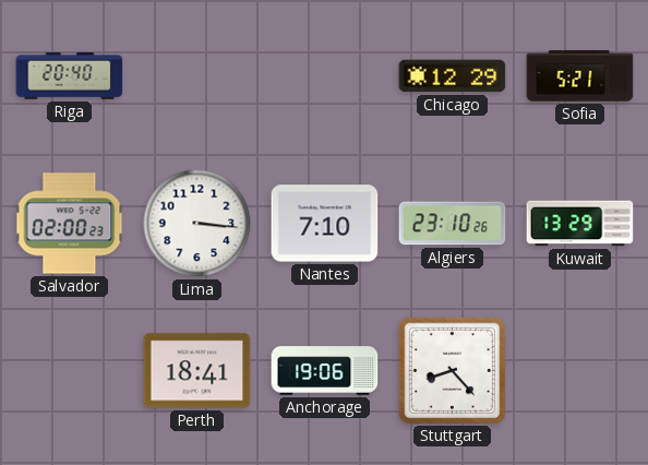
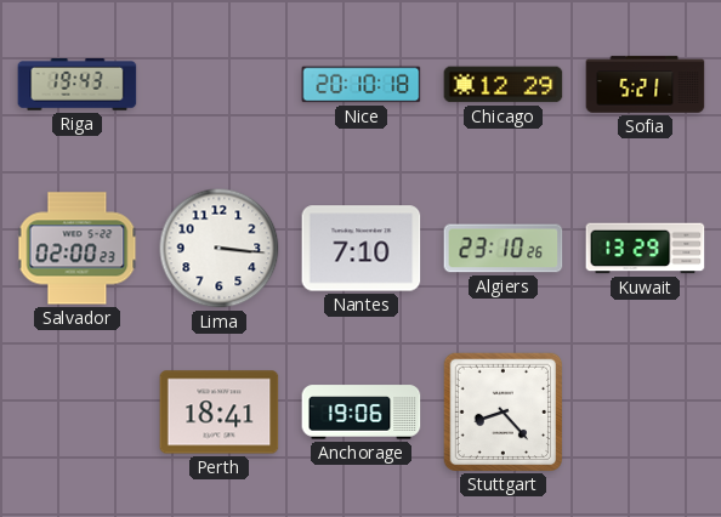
Riga: 20:40 -> 19:43 (78, 85)
Nice: none -> 20:10 (362, 85)
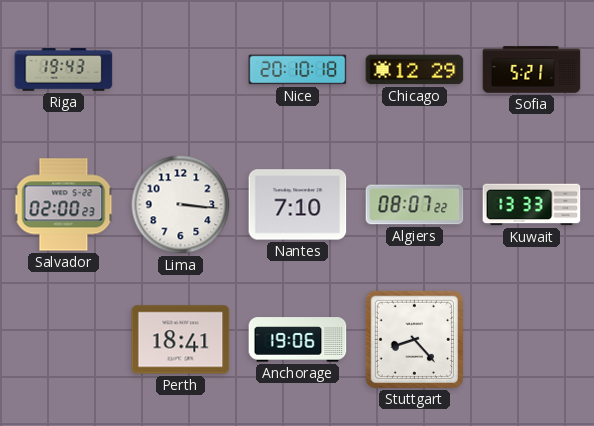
Algiers: 23:10 -> 08:07 (415, 205)
Kuwait: 13:29 -> 13:33 (532, 205)
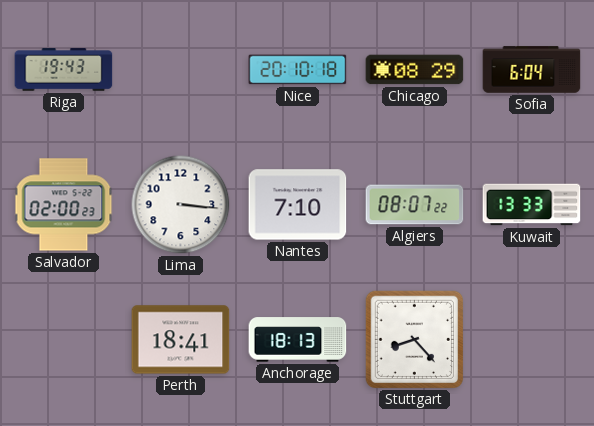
Chicago: 12:29 -> 08:29 (415, 70)
Sofia: 5:21 -> 6:04 (532, 70)
Anchorage: 19:06 -> 18:13 (298, 340)
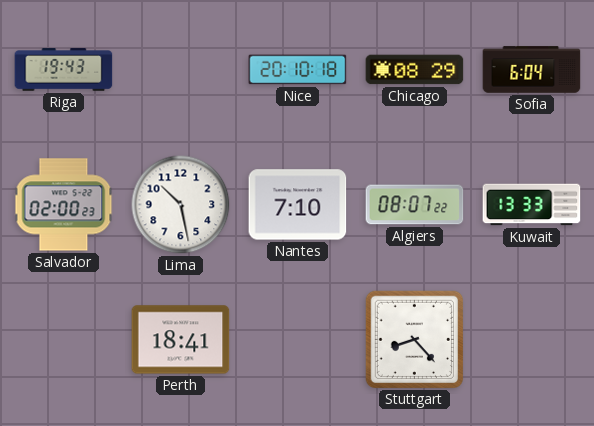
Lima: 3:16 -> 10:28 (181, 205)
Anchorage: 18:13 -> none (298, 340)
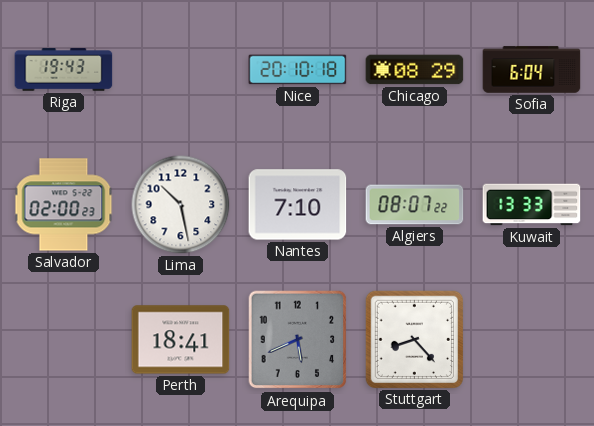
Arequipa: none -> 5:41 (298, 340)
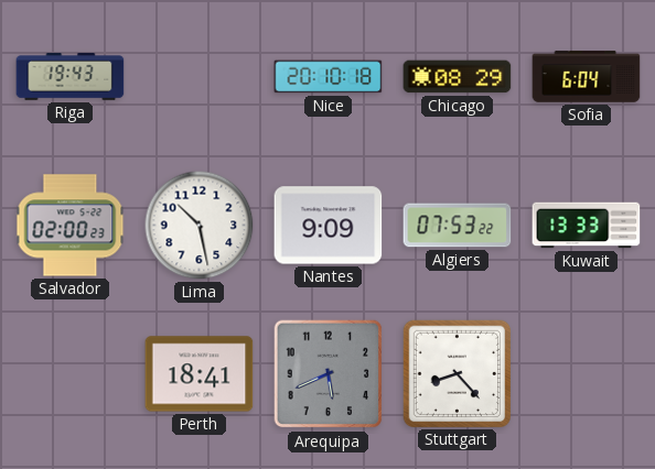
Nantes: 7:10 -> 9:09 (329, 226)
Algiers: 08:07 -> 07:53 (458, 226)
